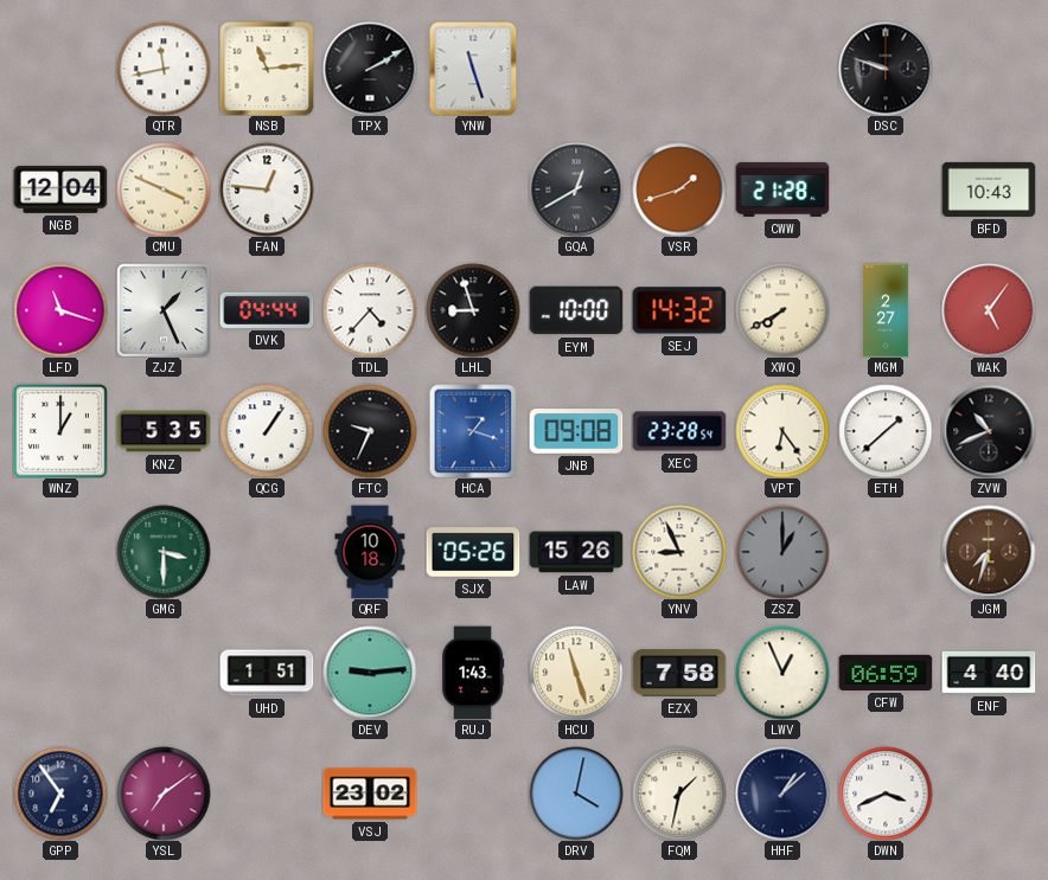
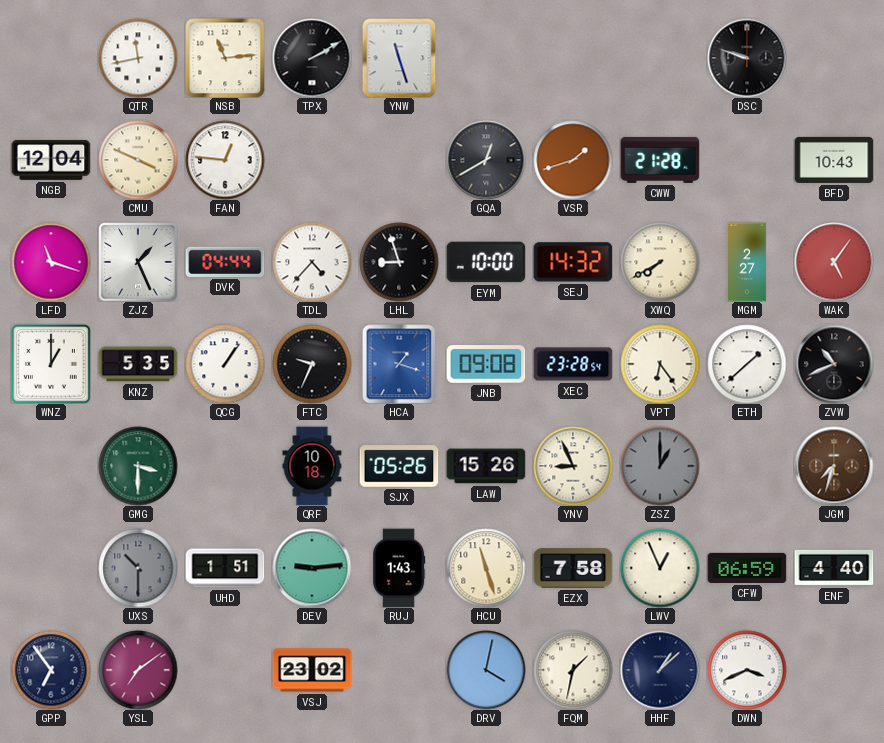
UXS: none -> 10:30 (138, 568)
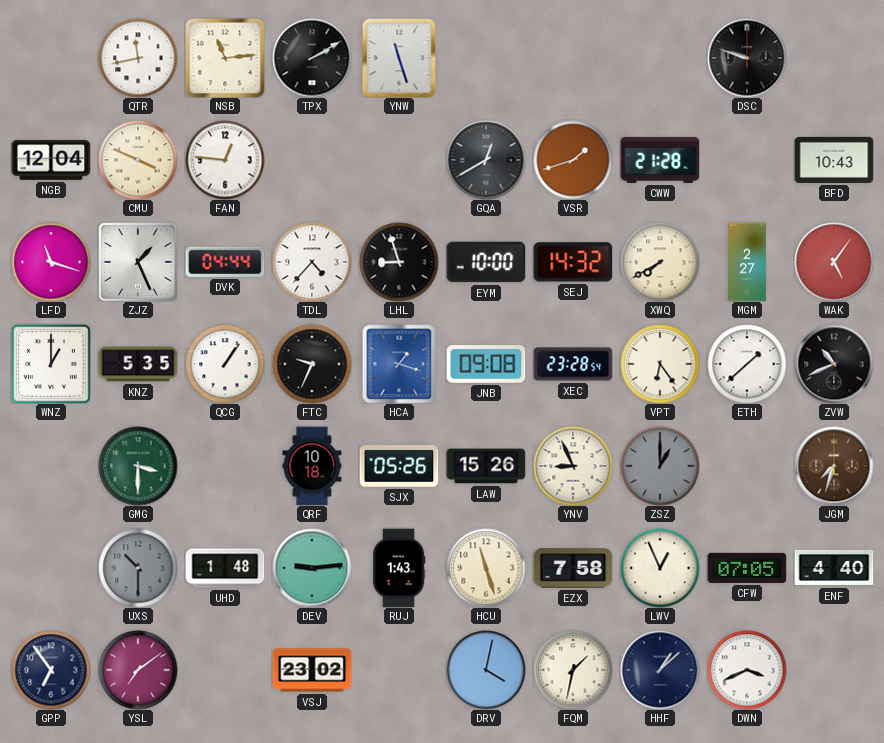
UHD: 1:51 -> 1:48 (225, 568)
CFW: 06:59 -> 07:05 (747, 568)
